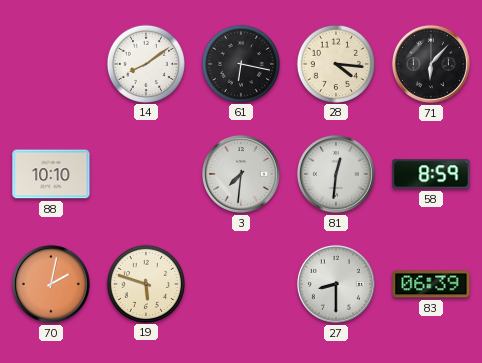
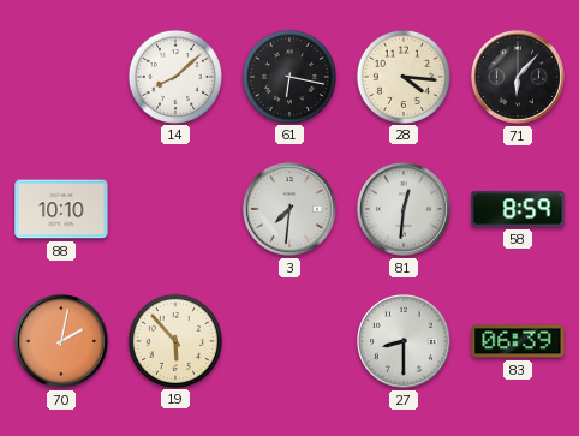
14: 8:09 -> 8:08 (174, 76)
19: 5:48 -> 5:53 (174, 340)
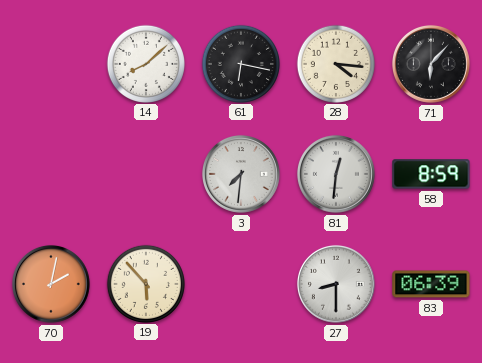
88: 10:10 -> none (61, 209)
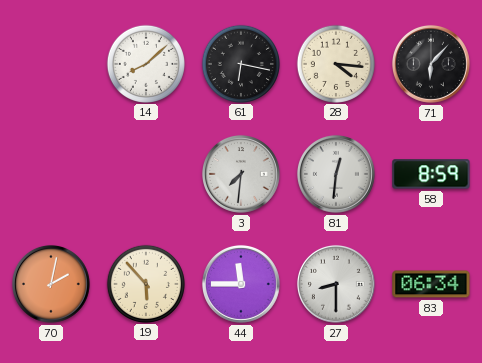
44: none -> 11:45 (241, 284)
83: 06:39 -> 06:34 (431, 284)
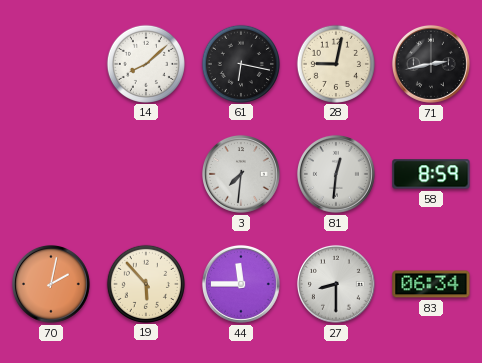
28: 4:16 -> 9:02 (335, 63)
71: 6:07 -> 2:43 (431, 64)
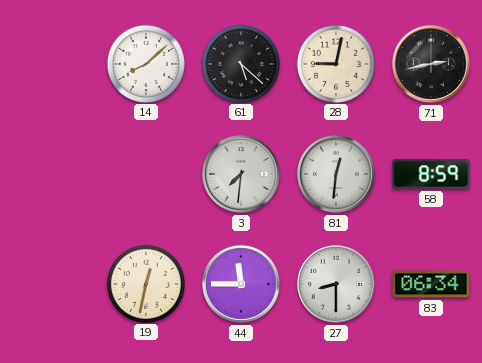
61: 6:17 -> 5:22 (240, 63)
70: 2:02 -> none (51, 284)
19: 5:53 -> 12:32 (145, 283)
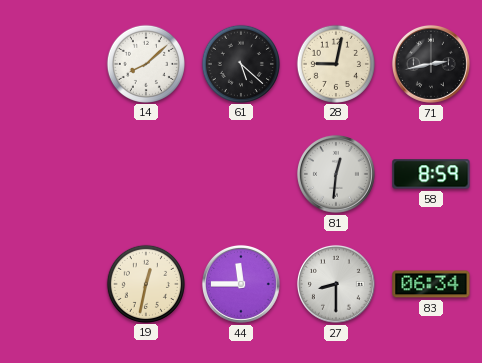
3: 7:31 -> none (241, 174)
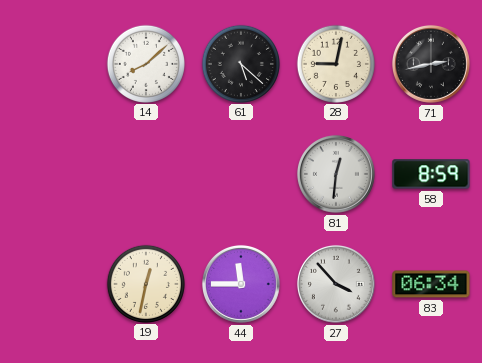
27: 8:30 -> 3:53 (336, 284)
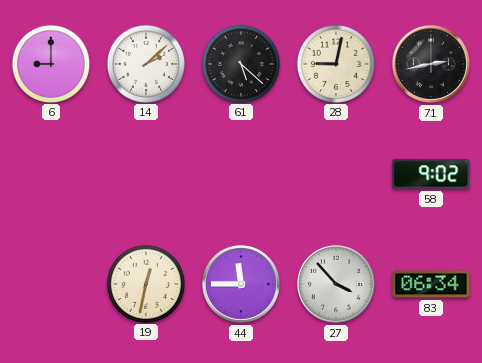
6: none -> 9:00 (50, 63)
14: 8:08 -> 2:08 (145, 63)
81: 12:31 -> none (336, 174)
58: 8:59 -> 9:02 (431, 174)
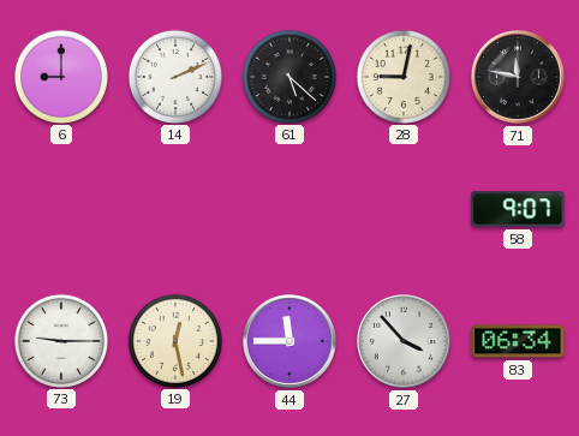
14: 2:08 -> 2:11 (174, 76)
71: 2:43 -> 11:47 (518, 77)
58: 9:02 -> 9:07 (518, 209)
73: none -> 9:15 (60, 340)
19: 12:32 -> 12:28 (174, 340)
